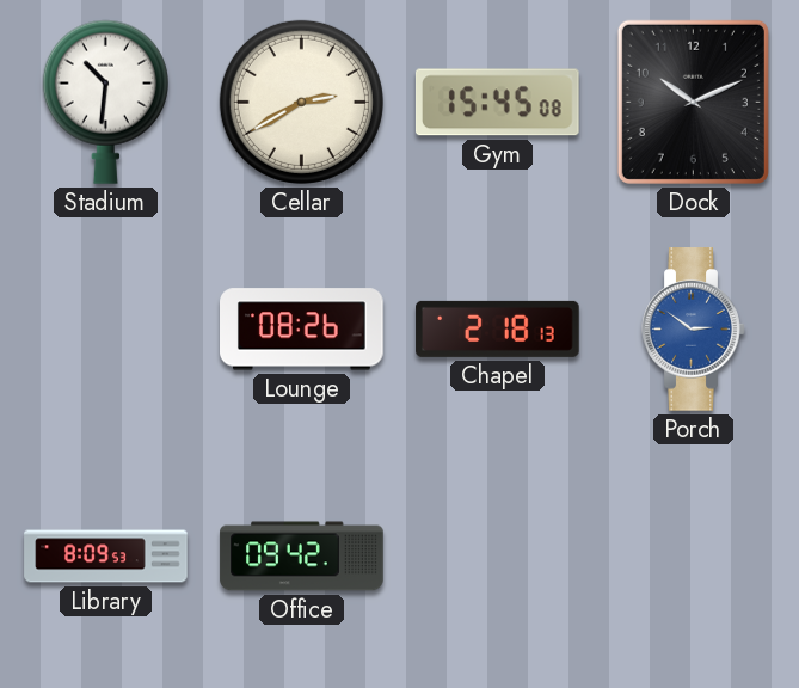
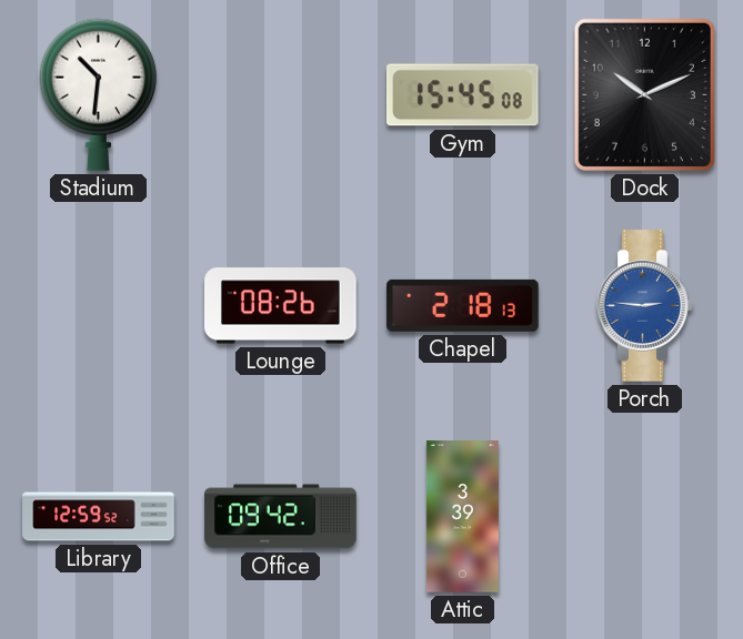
Cellar: 2:40 -> none (301, 102)
Porch: 2:51 -> 2:46 (645, 306)
Library: 8:09 -> 12:59 (99, 517)
Attic: none -> 3:39 (462, 517)
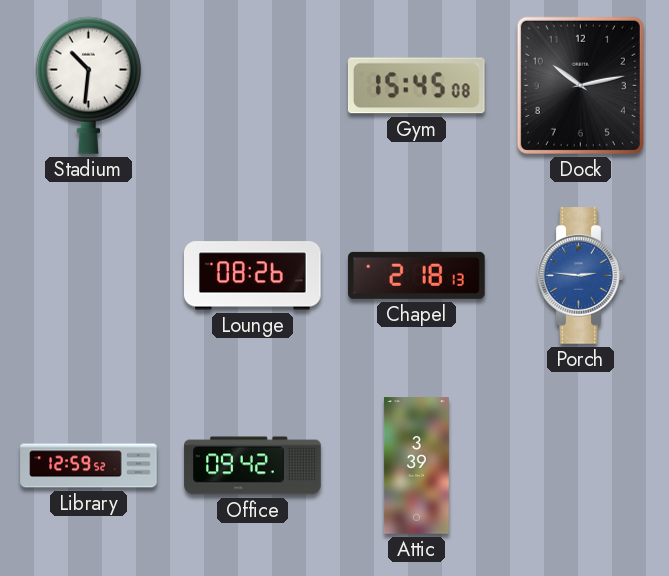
Dock: 10:11 -> 10:13 (580, 85)
